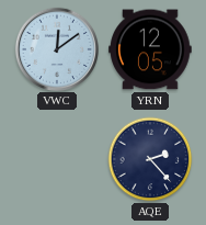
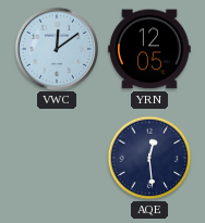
AQE: 2:23 -> 12:29 (149, 158)
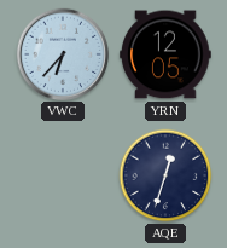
VWC: 12:09 -> 6:37 (62, 53)
AQE: 12:29 -> 12:33 (165, 175)
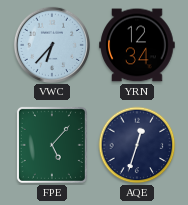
YRN: 12:05 -> 12:34 (137, 45)
FPE: none -> 5:07 (52, 145)
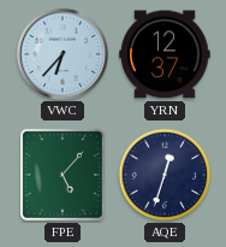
YRN: 12:34 -> 12:37 (165, 54)
